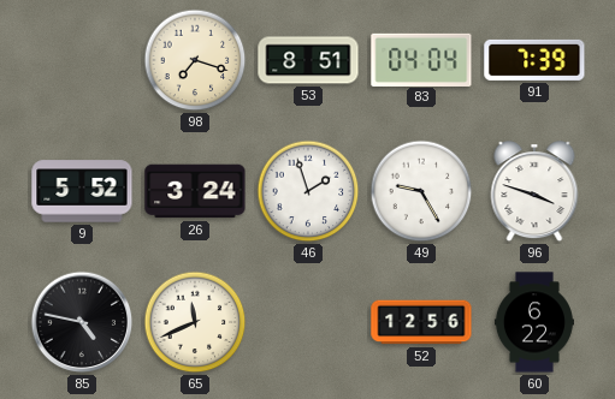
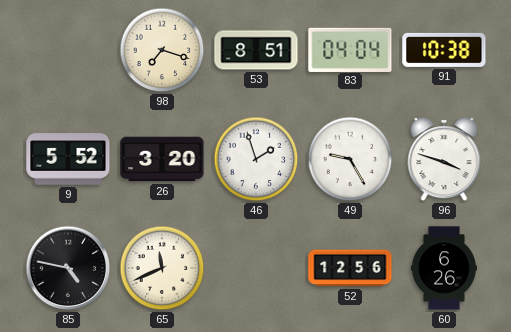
91: 7:39 -> 10:38 (444, 50)
26: 3:24 -> 3:20 (162, 159)
60: 6:22 -> 6:26 (444, 268)
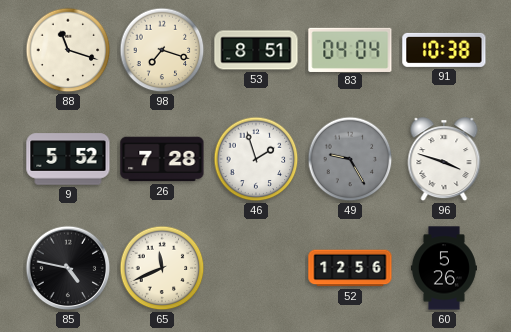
88: none -> 11:18 (68, 50)
26: 3:20 -> 7:28 (162, 159)
49 dial: white -> grey (350, 159)
60: 6:26 -> 5:26 (444, 268)
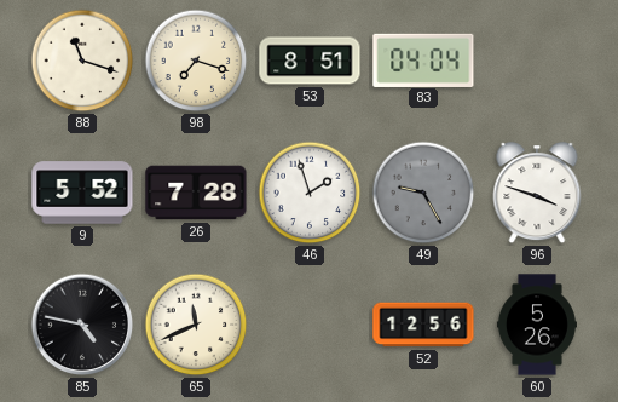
91: 10:38 -> none (444, 50)
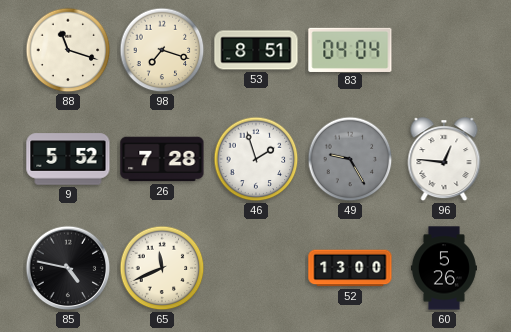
96: 3:48 -> 12:46 (444, 160)
52: 12:56 -> 13:00 (350, 268)
